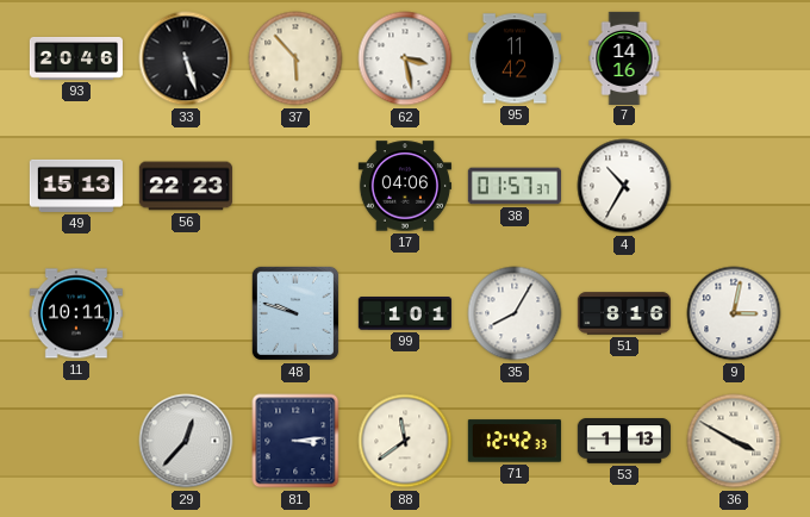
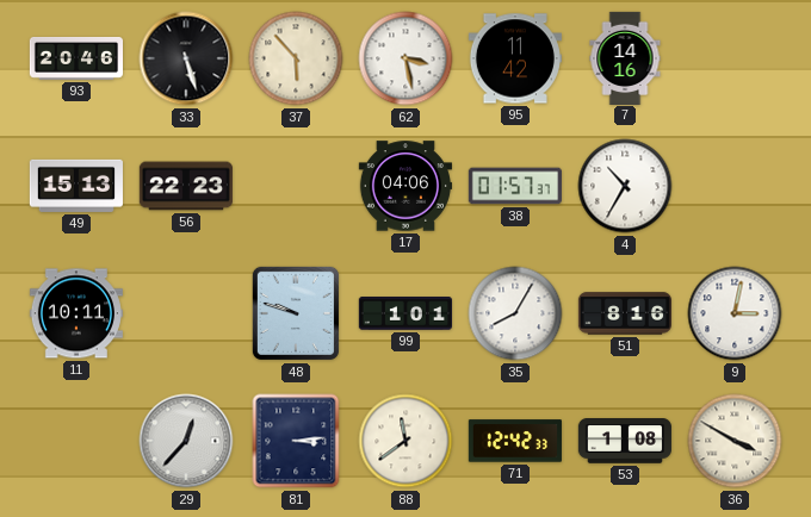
53: 1:13 -> 1:08 (624, 441)
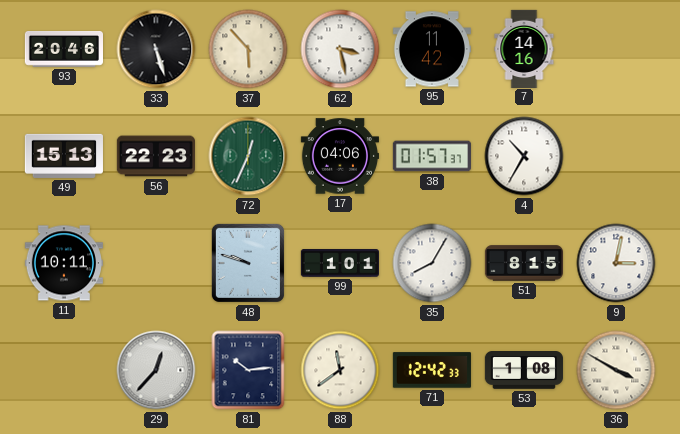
72: none -> 12:34 (248, 156)
51: 8:16 -> 8:15 (523, 263)
81: 3:14 -> 10:14 (248, 370)
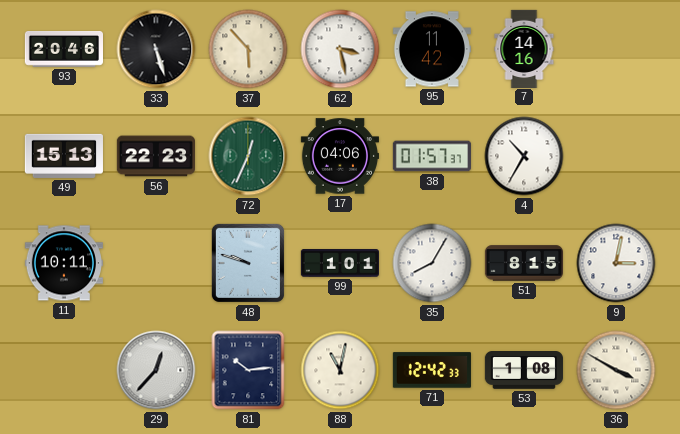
88: 11:39 -> 11:02 (340, 370)
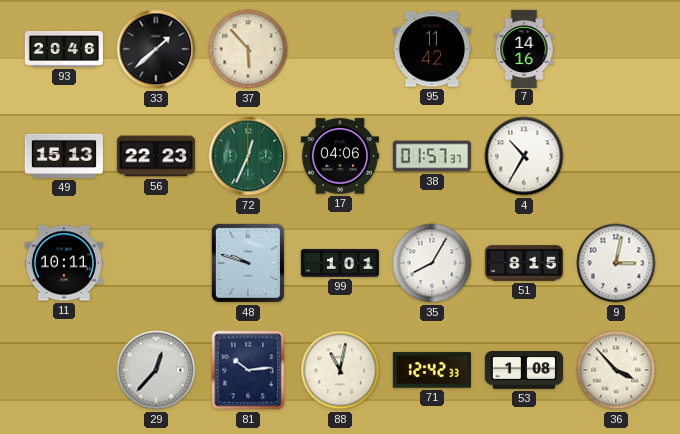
33: 5:27 -> 1:38 (156, 49)
62: 3:28 -> none (340, 49)
36: 3:50 -> 3:53 (616, 370)
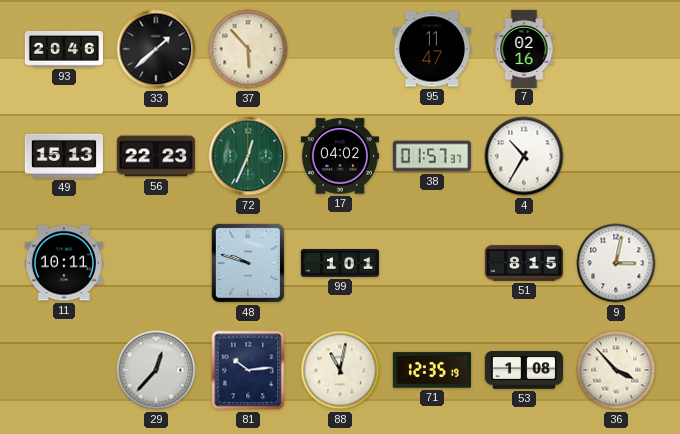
95: 11:42 -> 11:47 (432, 49)
7: 14:16 -> 02:16 (524, 48)
17: 04:06 -> 04:02 (339, 156)
35: 8:05 -> none (432, 263)
71: 12:42 -> 12:35 (432, 370)
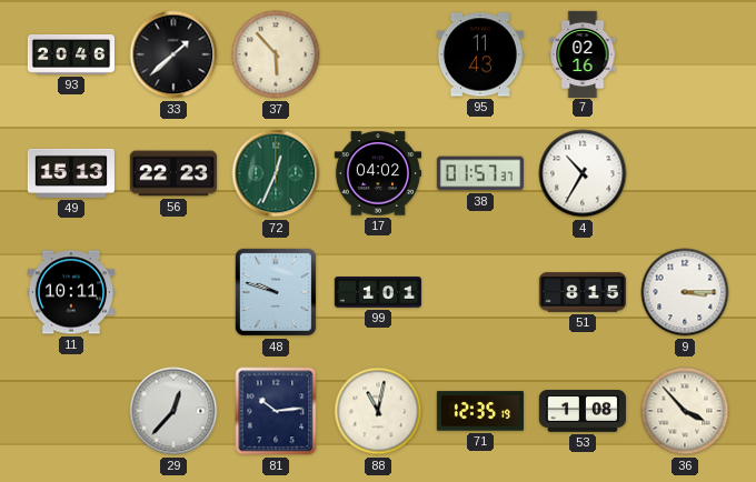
95: 11:47 -> 11:43 (480, 54)
9: 3:02 -> 3:15 (685, 292)
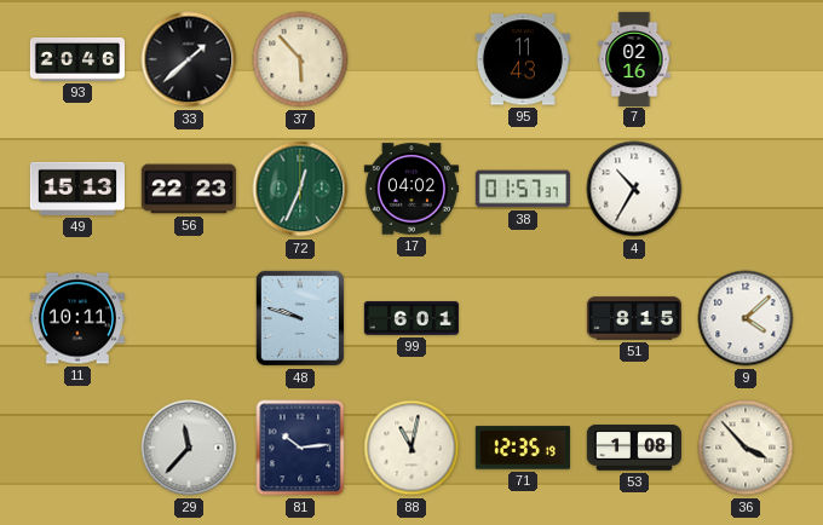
99: 1:01 -> 6:01 (410, 318)
9: 3:15 -> 4:08 (746, 318)
29: 12:37 -> 11:37 (189, 448)
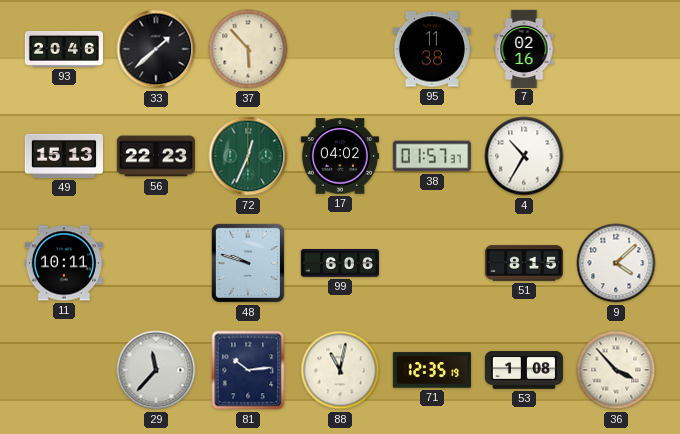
95: 11:43 -> 11:38 (432, 49)
99: 6:01 -> 6:06 (339, 263)
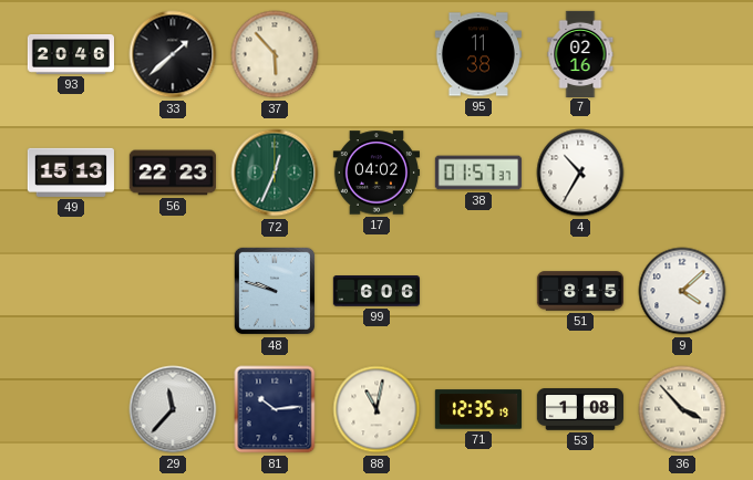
11: 10:11 -> none (64, 263)
